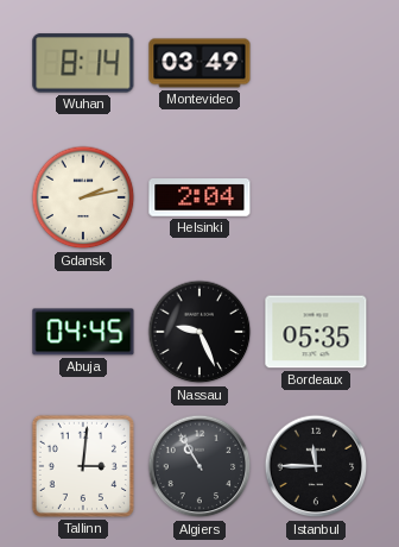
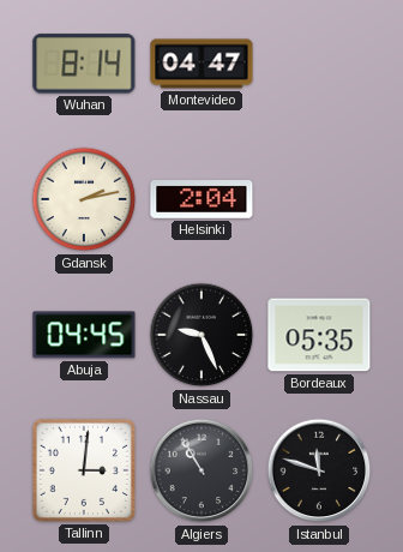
Montevideo: 03:49 -> 04:47 (201, 64)
Istanbul: 11:45 -> 11:48 (319, 470)
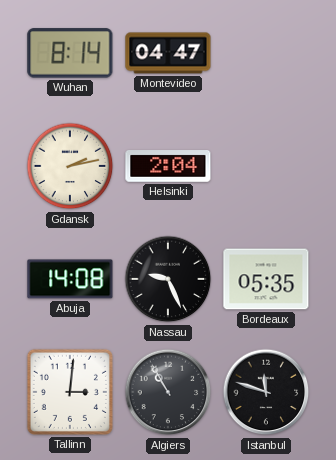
Abuja: 04:45 -> 14:08 (70, 279)
